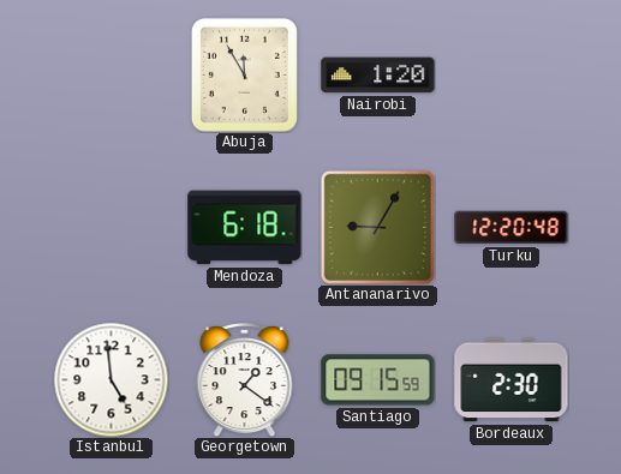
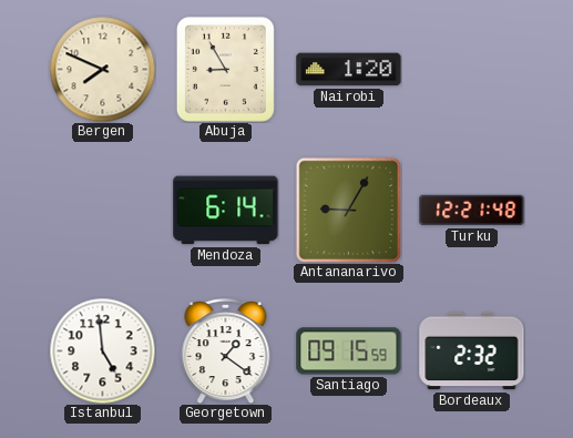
Bergen: none -> 7:49 (102, 69)
Abuja: 11:55 -> 8:55 (225, 69)
Mendoza: 6:18 -> 6:14 (226, 211)
Turku: 12:20 -> 12:21 (472, 211)
Bordeaux: 2:30 -> 2:32 (472, 352)
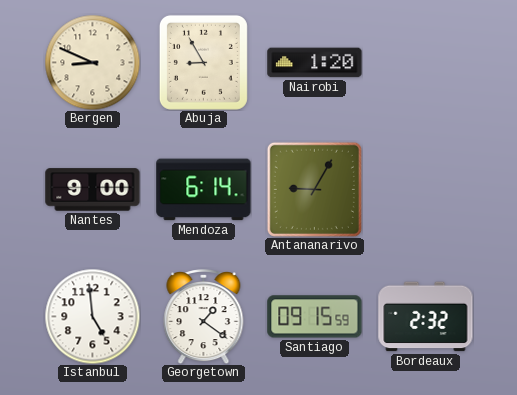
Bergen: 7:49 -> 8:49 (92, 62)
Nantes: none -> 9:00 (93, 190)
Turku: 12:21 -> none (472, 211)
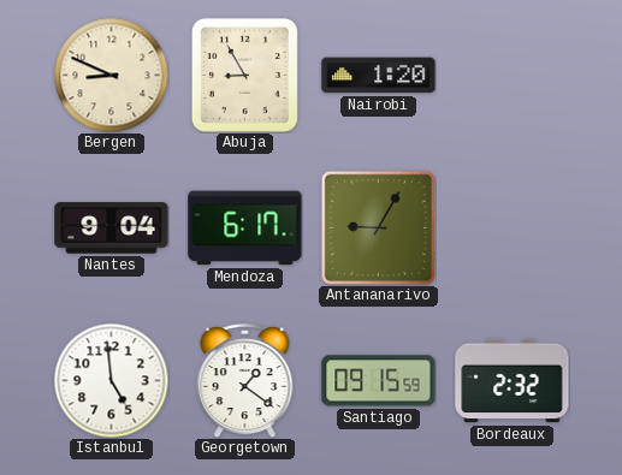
Nantes: 9:00 -> 9:04 (112, 228)
Mendoza: 6:14 -> 6:17 (245, 228)
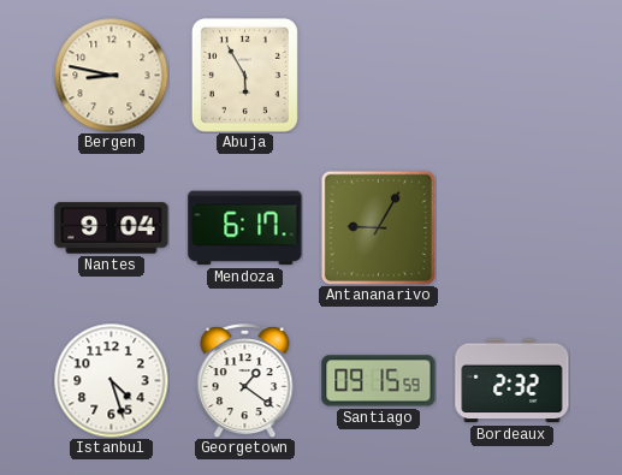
Bergen: 8:49 -> 8:47 (111, 75)
Abuja: 8:55 -> 5:55 (244, 75)
Nairobi: 1:20 -> none (379, 76)
Istanbul: 4:59 -> 4:27 (111, 380)
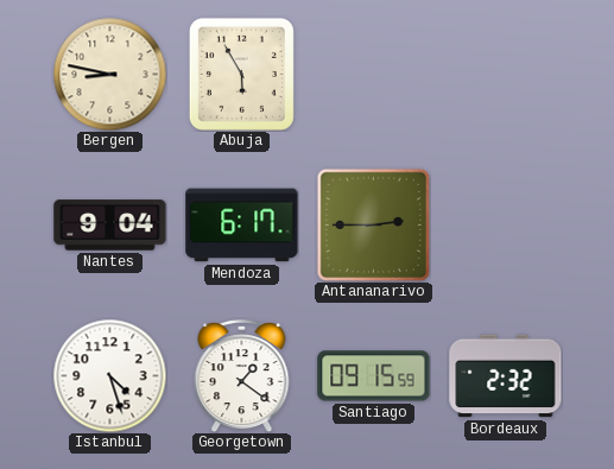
Antananarivo: 9:05 -> 2:45 (373, 224)
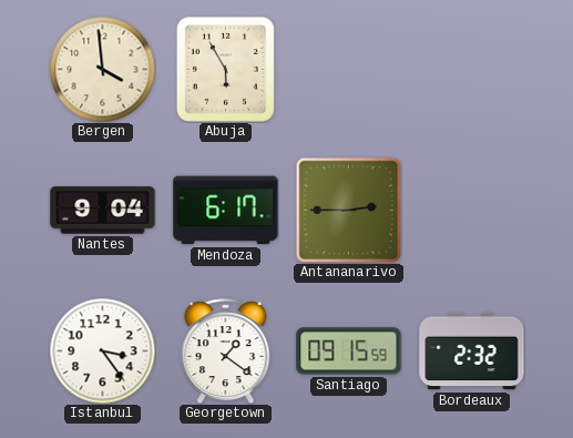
Bergen: 8:47 -> 3:59 (102, 69)
Istanbul: 4:27 -> 3:24 (102, 350)
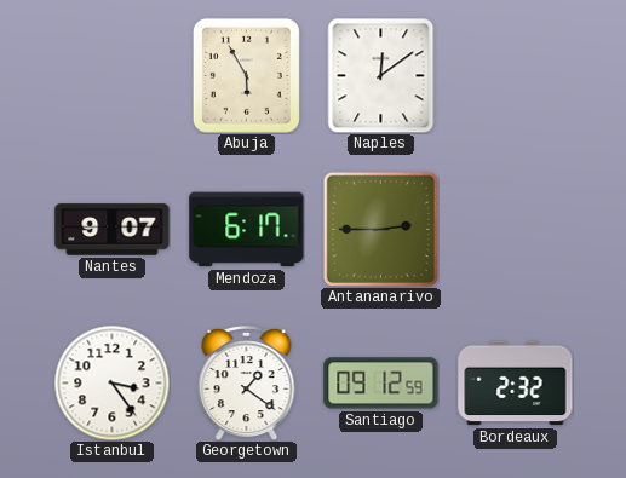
Bergen: 3:59 -> none (102, 69)
Naples: none -> 12:09 (381, 75)
Nantes: 9:04 -> 9:07 (113, 230)
Santiago: 09:15 -> 09:12 (381, 384)
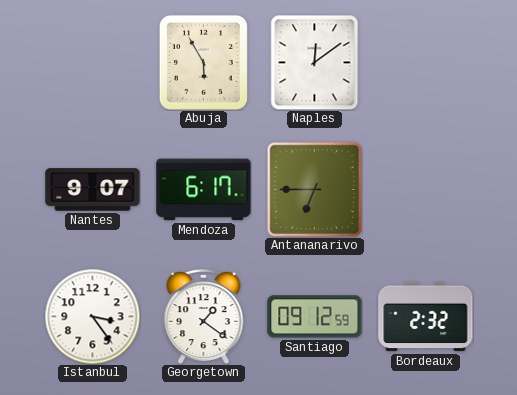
Antananarivo: 2:45 -> 6:45 (314, 189)
